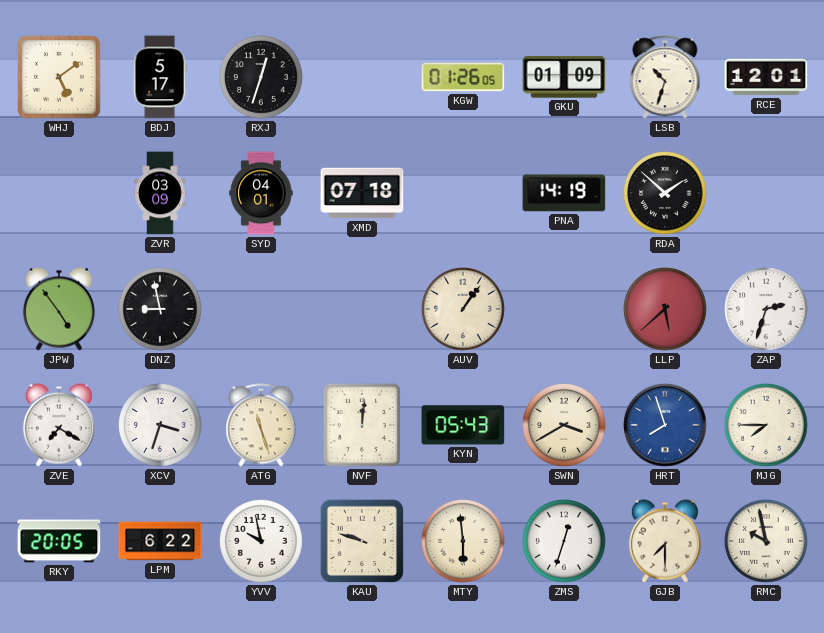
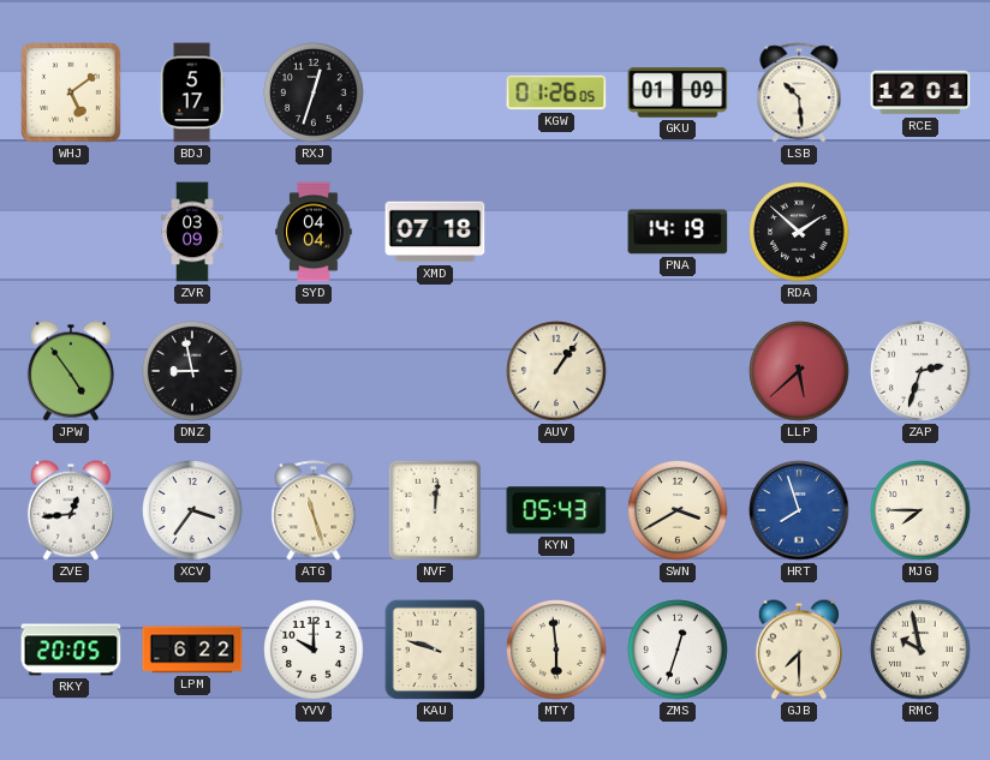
LSB: 10:33 -> 10:29 (799, 92)
SYD: 04:01 -> 04:04 (314, 232)
ZVE: 7:20 -> 12:44 (71, 510)
XCV: 3:33 -> 3:36 (192, 510)
YVV: 9:58 -> 10:00 (314, 650)
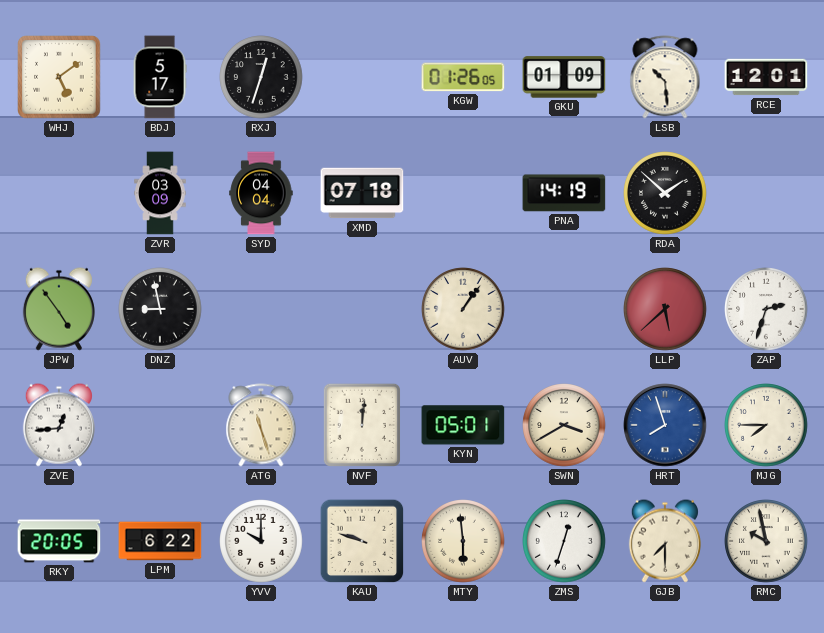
XCV: 3:36 -> none (192, 510)
KYN: 05:43 -> 05:01 (463, 425)
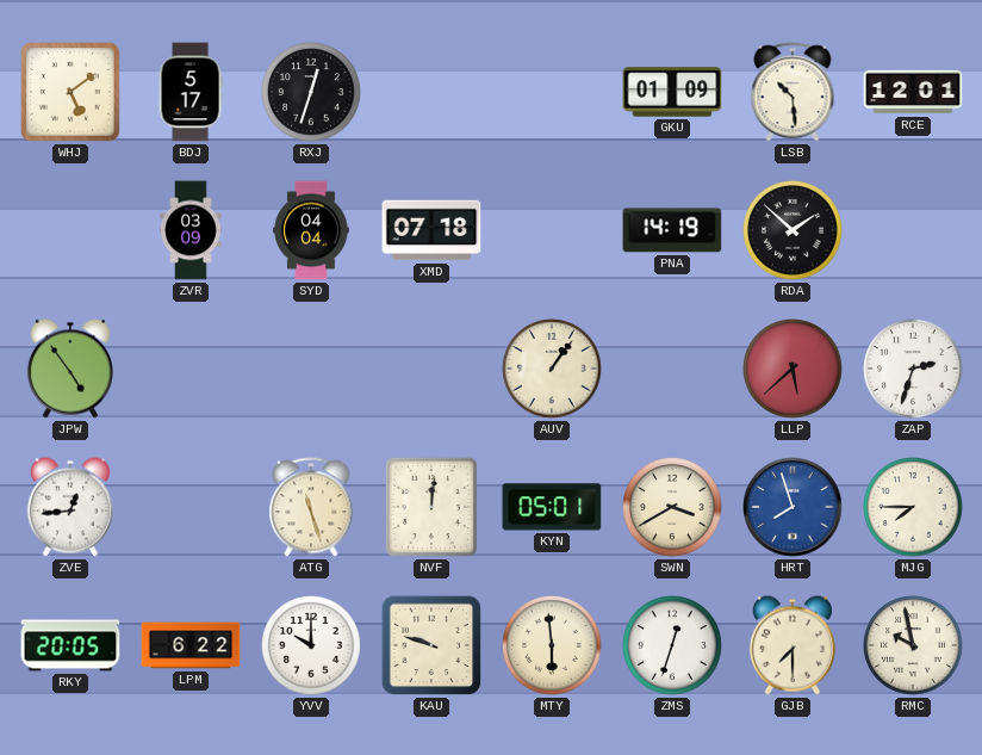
KGW: 01:26 -> none (463, 77)
DNZ: 8:58 -> none (160, 309)
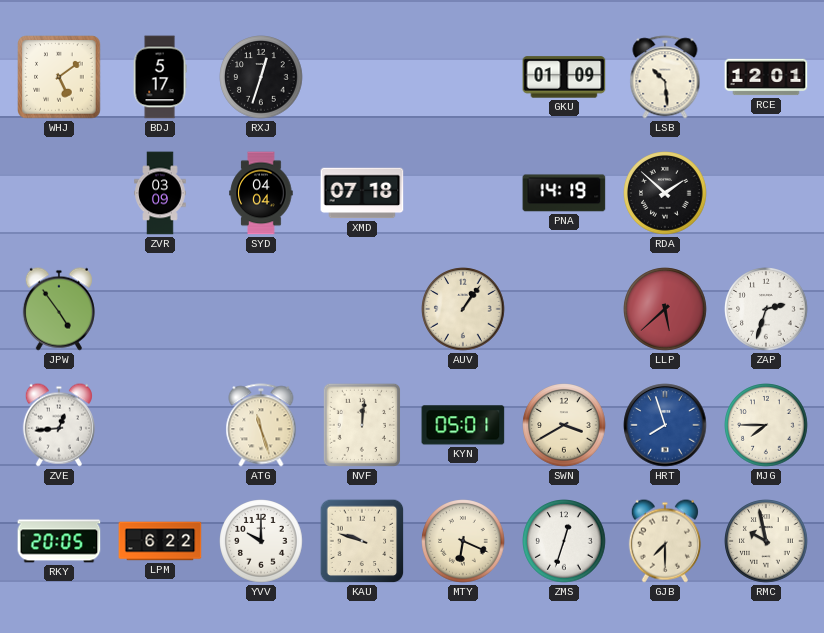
MTY: 5:59 -> 6:19 (463, 541)
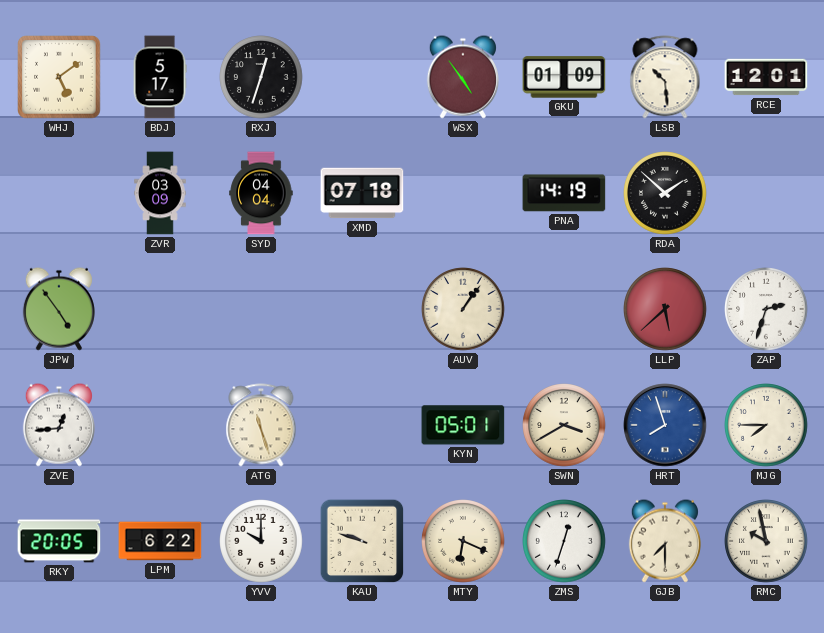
WSX: none -> 4:54 (463, 77)
NVF: 12:01 -> none (362, 425)
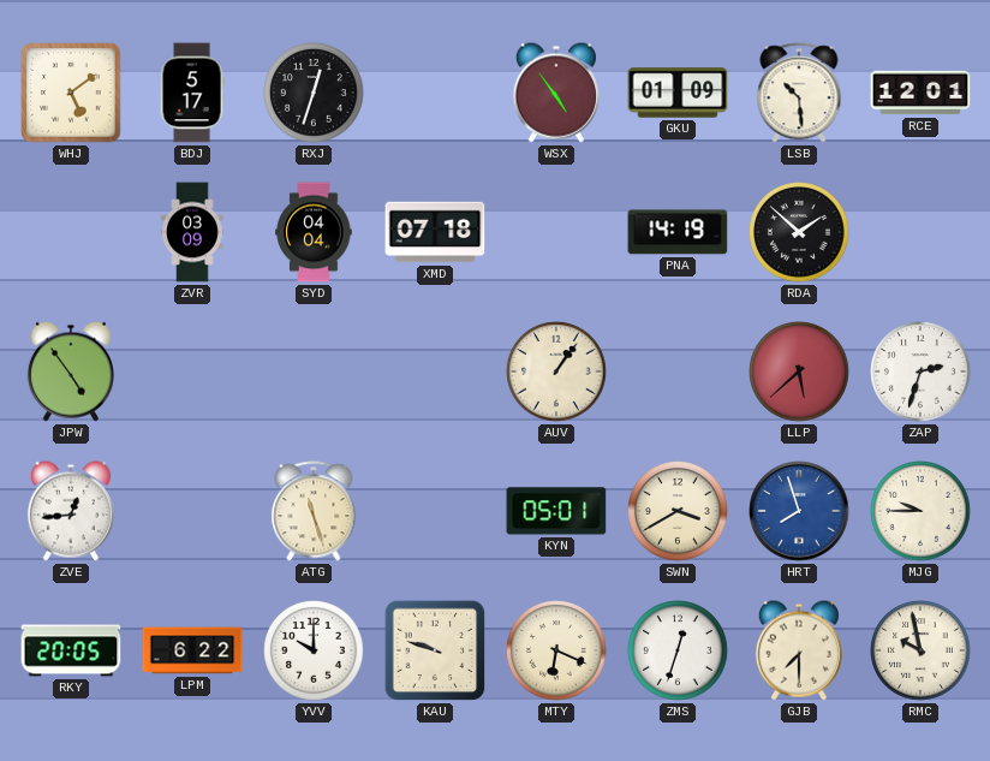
MJG: 7:45 -> 9:45 (920, 511)
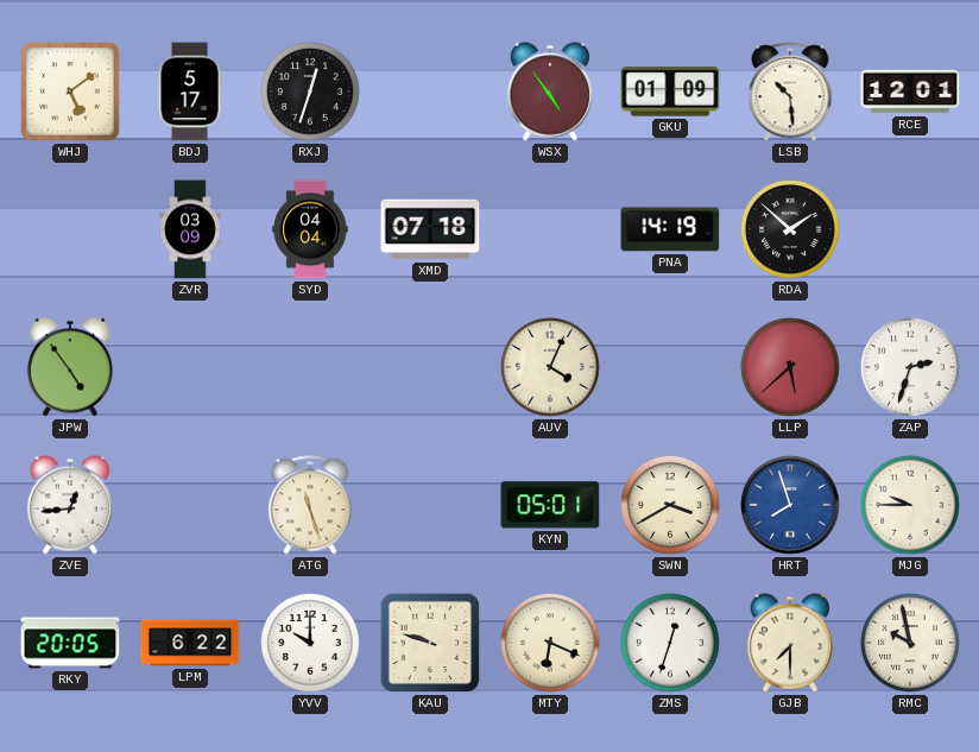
AUV: 1:06 -> 4:04 (550, 367)
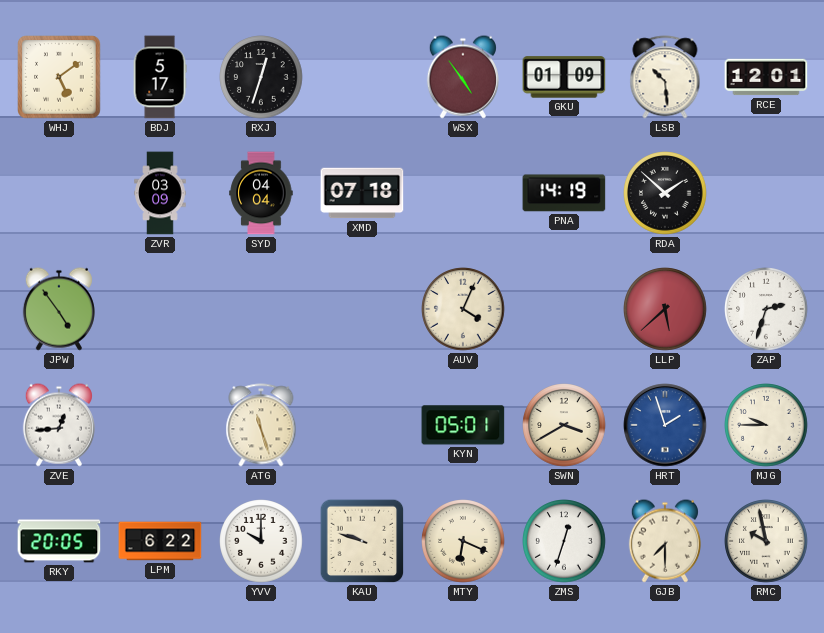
HRT: 7:57 -> 1:57 (665, 425)
